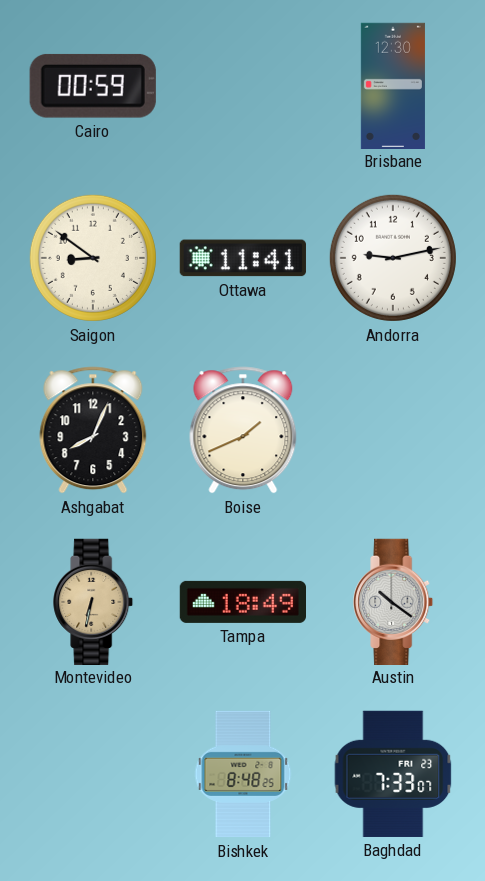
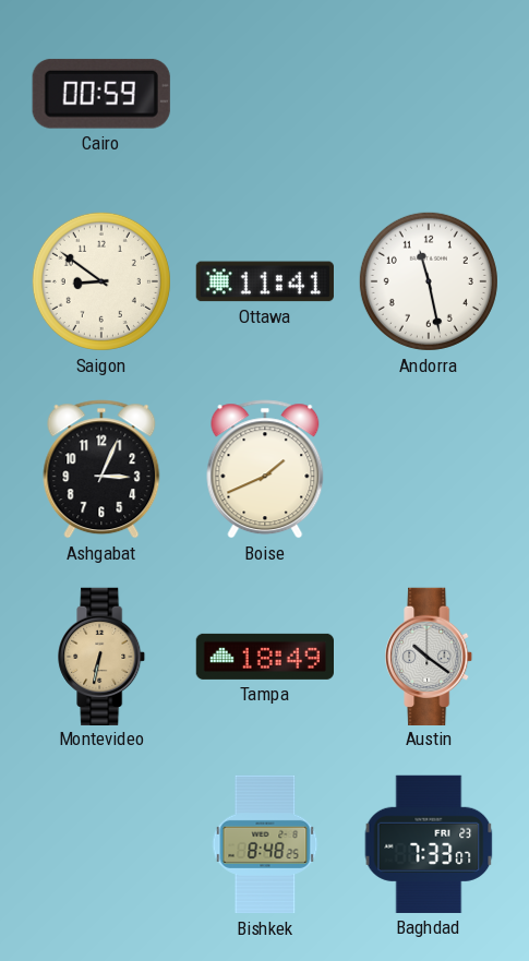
Brisbane: 12:30 -> none (393, 85)
Andorra: 9:13 -> 11:28 (429, 281)
Ashgabat: 8:04 -> 3:04 (101, 469)
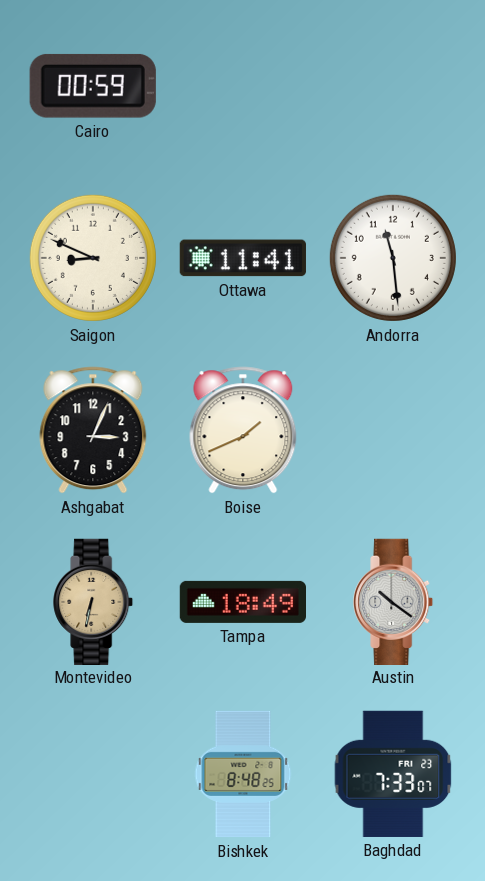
Saigon: 8:51 -> 8:49 (93, 258)
Andorra: 11:28 -> 11:29 (393, 258)
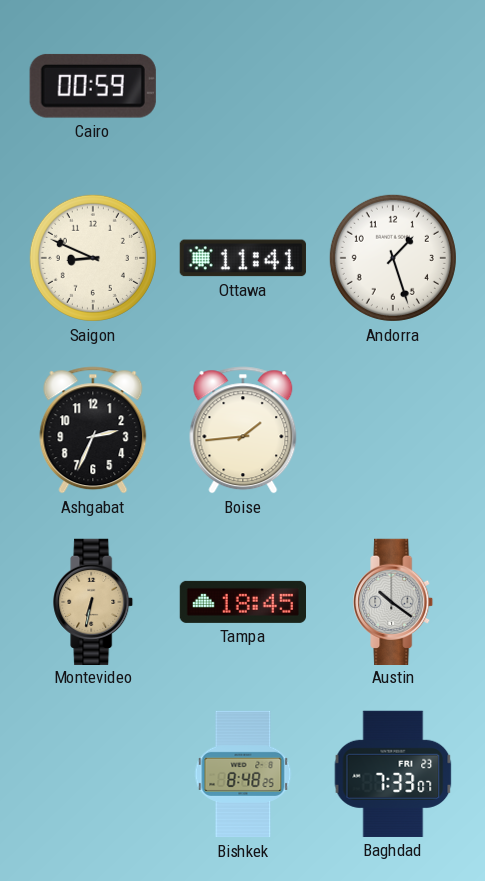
Andorra: 11:29 -> 1:27 (393, 258)
Ashgabat: 3:04 -> 2:34 (93, 430)
Boise: 1:41 -> 1:44 (243, 430)
Tampa: 18:49 -> 18:45 (242, 602)
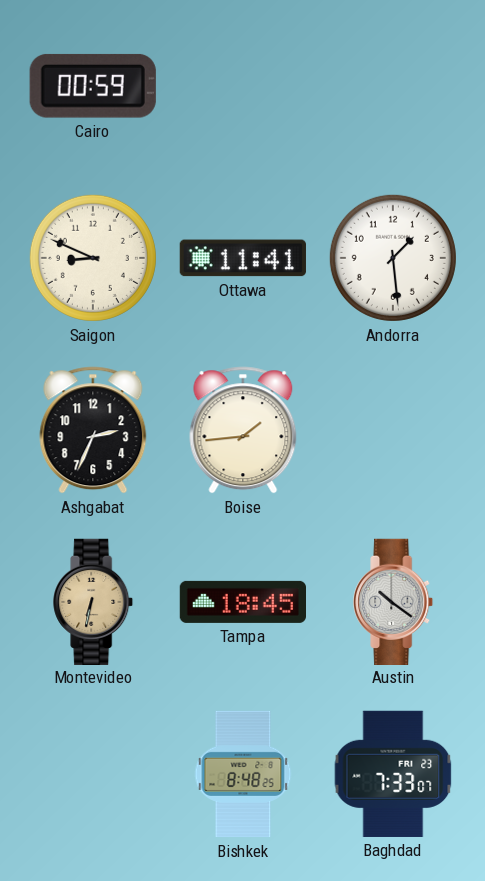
Andorra: 1:27 -> 1:29 (393, 258)
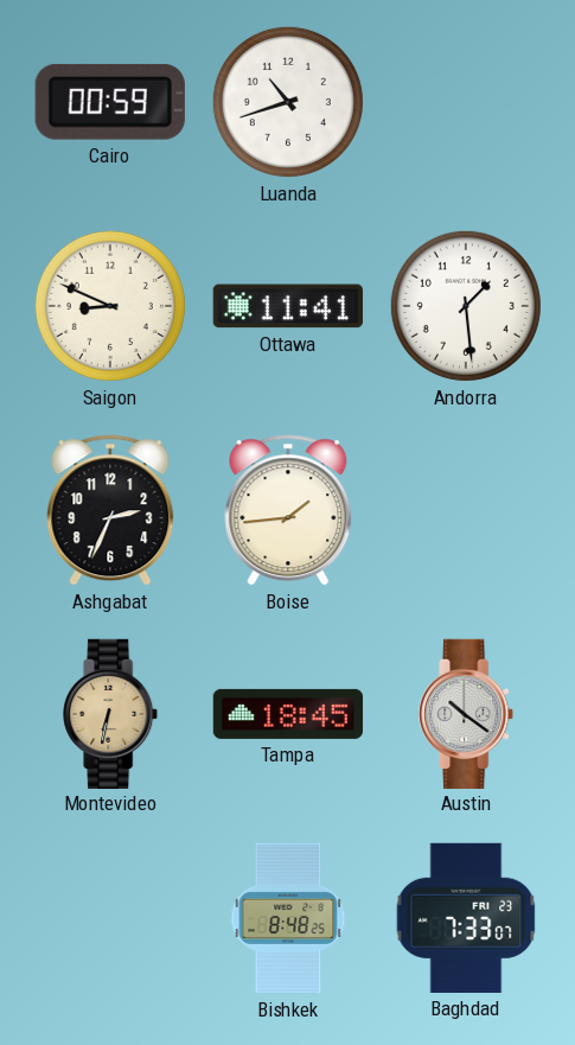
Luanda: none -> 10:42 (288, 102)
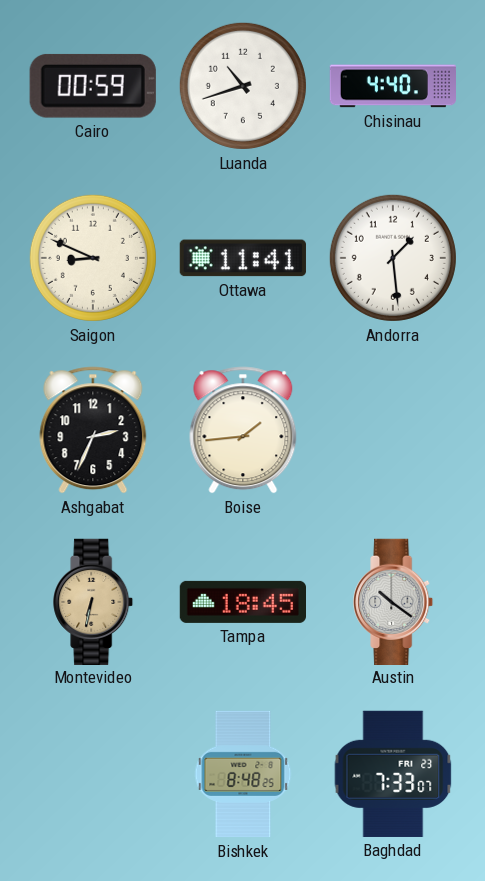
Chisinau: none -> 4:40 (392, 86)
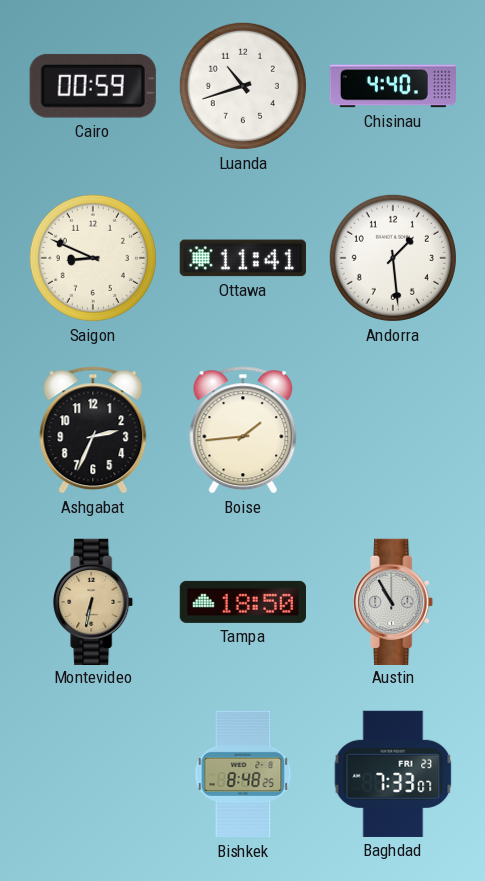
Tampa: 18:45 -> 18:50 (242, 602)
Austin: 10:21 -> 10:55 (394, 601)
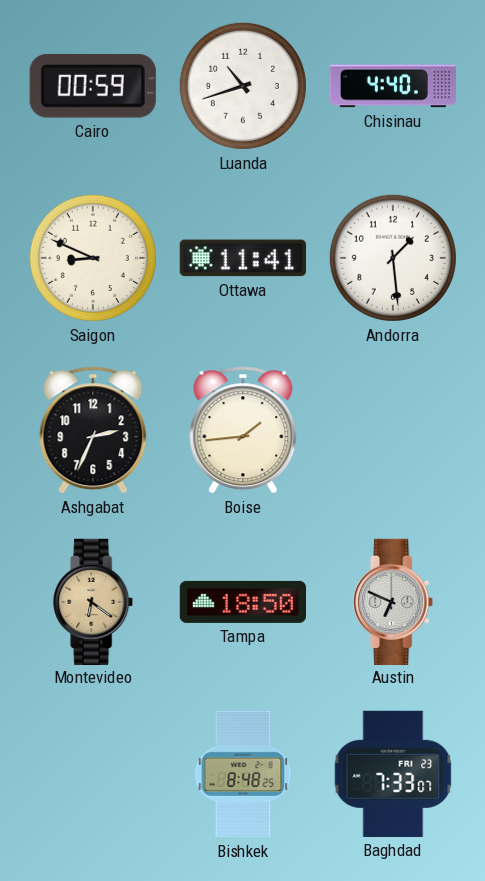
Montevideo: 6:32 -> 6:21 (94, 601)
Austin: 10:55 -> 6:49 (394, 601)
